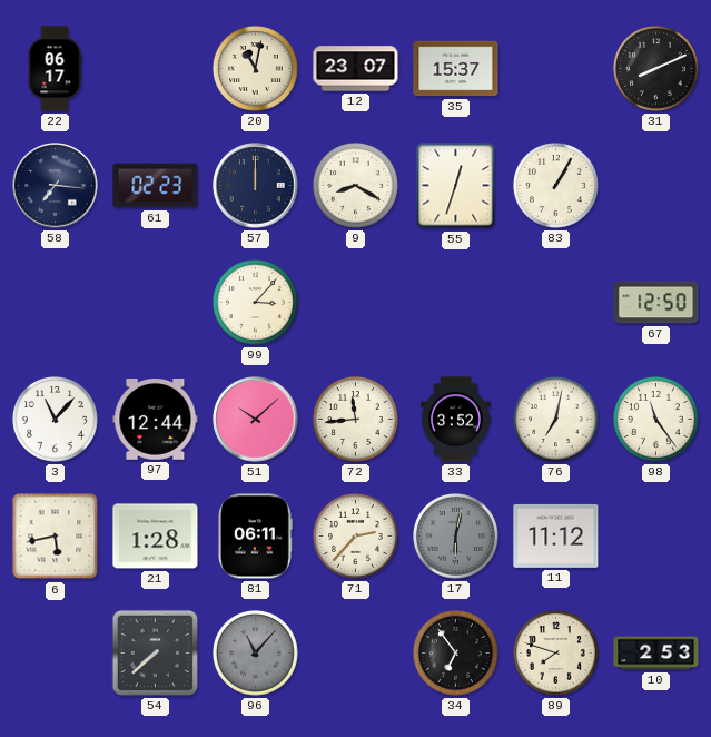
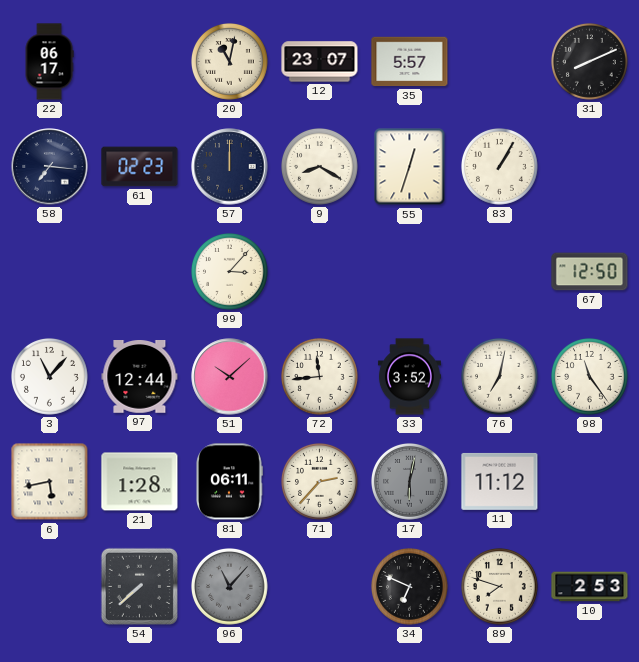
35: 15:37 -> 5:57 (410, 62)
34: 6:54 -> 6:49 (410, 587)
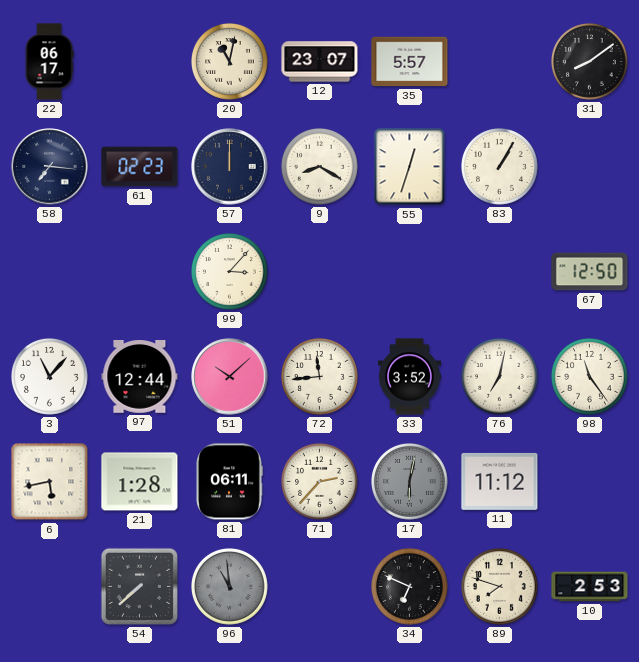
31: 8:11 -> 8:09 (590, 62)
96: 11:07 -> 10:59 (230, 587)
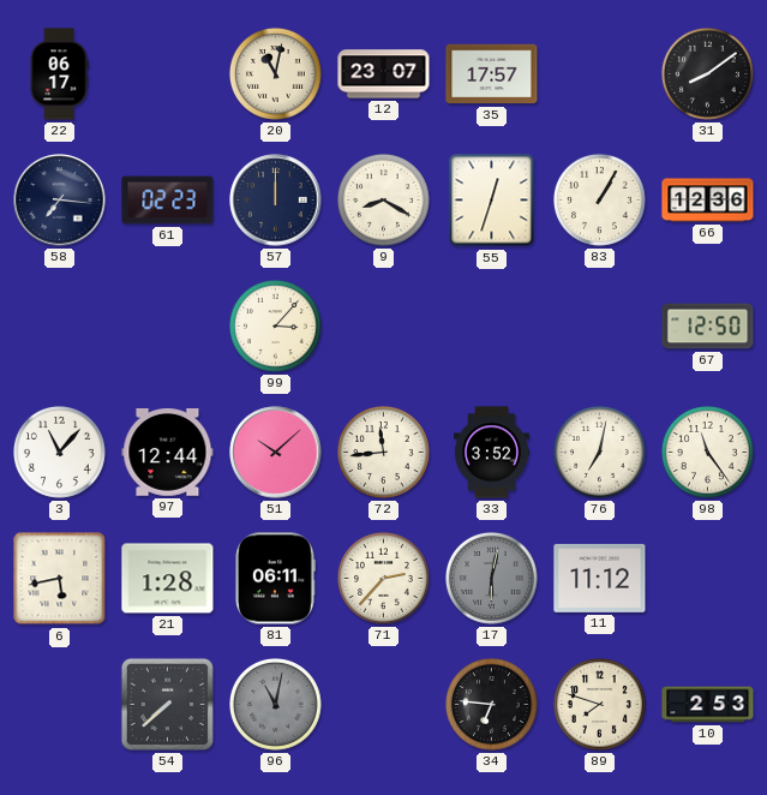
35: 5:57 -> 17:57 (492, 74)
66: none -> 12:36 (708, 201)
96: 10:59 -> 11:02 (276, 705)
34: 6:49 -> 6:46 (492, 705)
